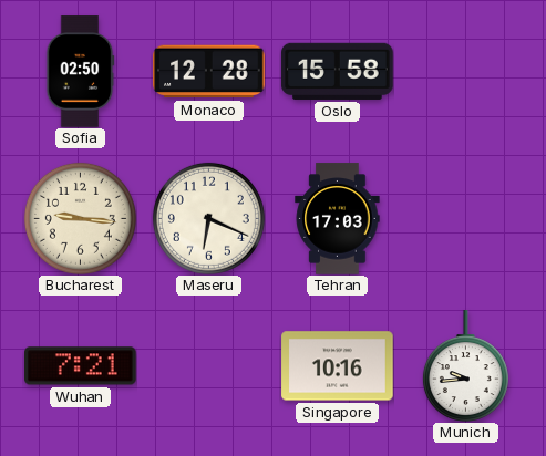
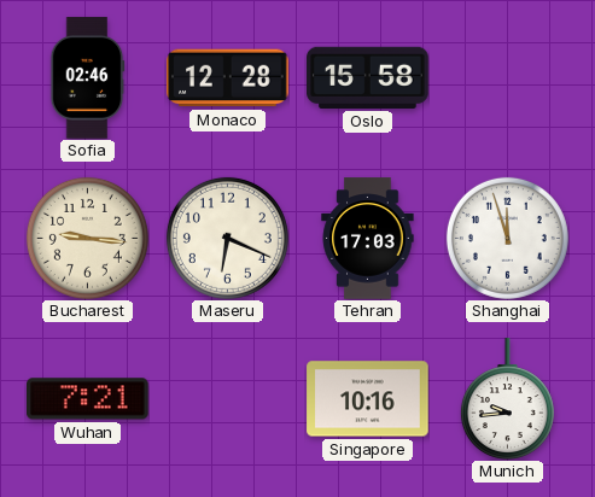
Sofia: 02:50 -> 02:46 (87, 78)
Shanghai: none -> 11:57 (507, 238)
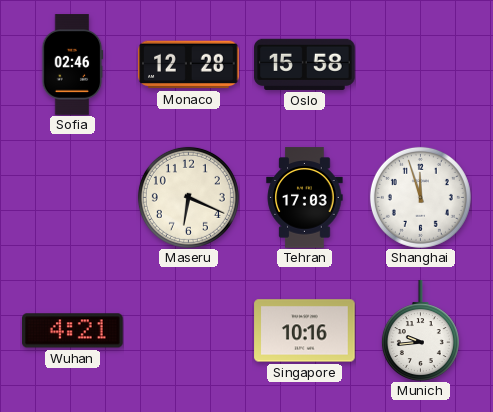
Bucharest: 9:16 -> none (87, 238)
Wuhan: 7:21 -> 4:21 (73, 331)
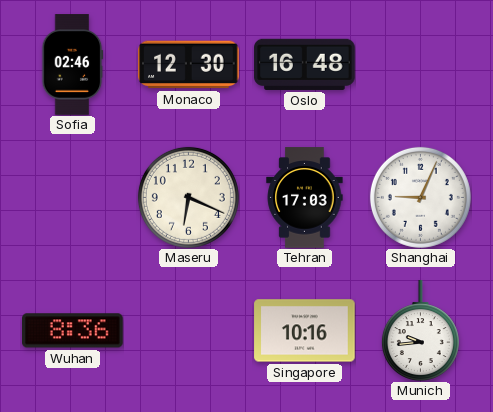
Monaco: 12:28 -> 12:30 (189, 65)
Oslo: 15:58 -> 16:48 (305, 64)
Shanghai: 11:57 -> 9:04 (420, 197)
Wuhan: 4:21 -> 8:36 (73, 331)
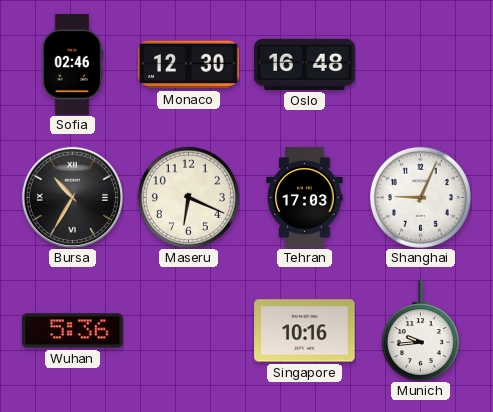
Bursa: none -> 10:35 (72, 197)
Wuhan: 8:36 -> 5:36 (73, 331)
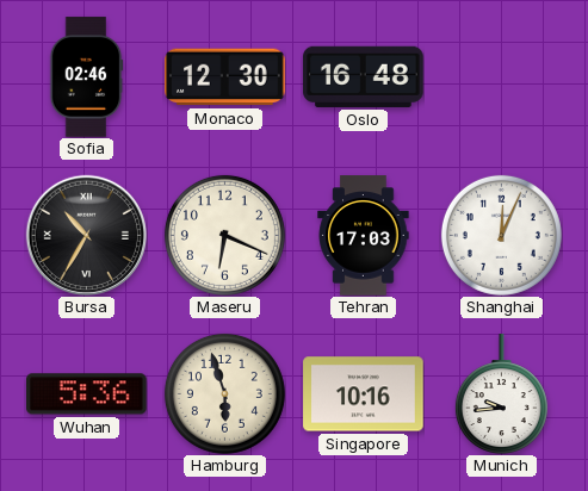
Shanghai: 9:04 -> 12:04 (501, 235)
Hamburg: none -> 5:57 (224, 393)
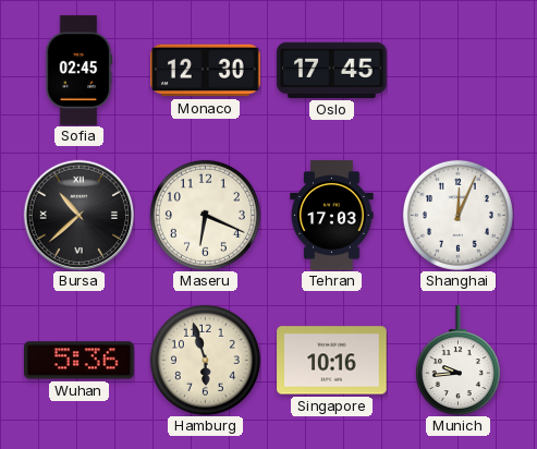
Sofia: 02:46 -> 02:45 (78, 71)
Oslo: 16:48 -> 17:45 (332, 70)
Bursa: 10:35 -> 10:38 (78, 215)
